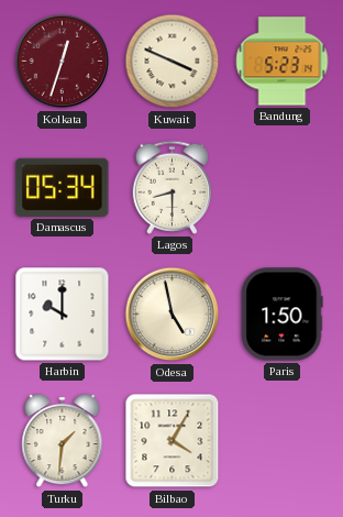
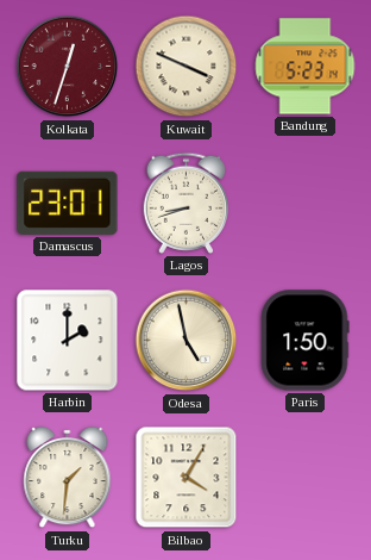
Damascus: 05:34 -> 23:01 (68, 203)
Lagos: 8:30 -> 8:42 (185, 203)
Harbin: 10:00 -> 2:00 (68, 341)
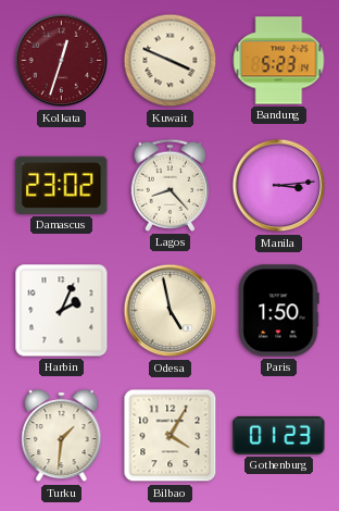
Damascus: 23:01 -> 23:02 (62, 185)
Lagos: 8:42 -> 8:23 (169, 185)
Manila: none -> 3:14 (279, 186)
Harbin: 2:00 -> 2:04 (62, 311)
Gothenburg: none -> 01:23 (279, 435)
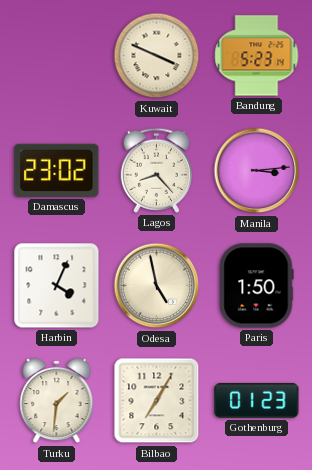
Kolkata: 12:33 -> none (62, 61)
Harbin: 2:04 -> 4:04 (57, 286)
Bilbao: 4:05 -> 7:05 (157, 401)
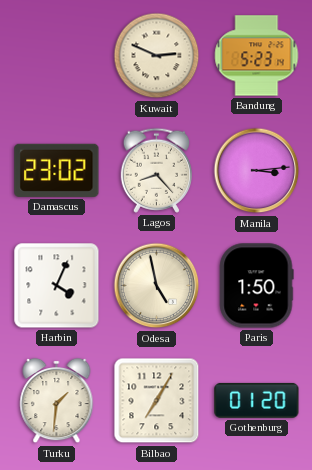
Kuwait: 3:49 -> 2:49 (157, 56)
Gothenburg: 01:23 -> 01:20 (257, 400)
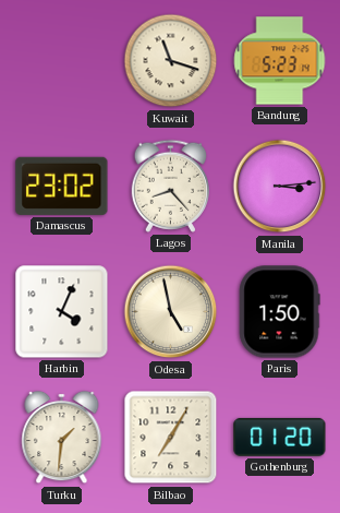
Kuwait: 2:49 -> 11:18 (171, 61)
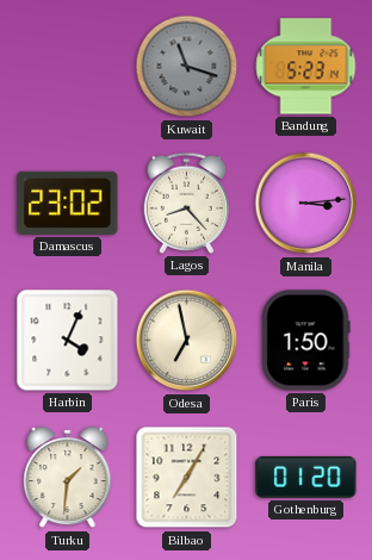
Kuwait dial: cream -> grey (187, 67)
Odesa: 4:58 -> 6:58 (187, 341)
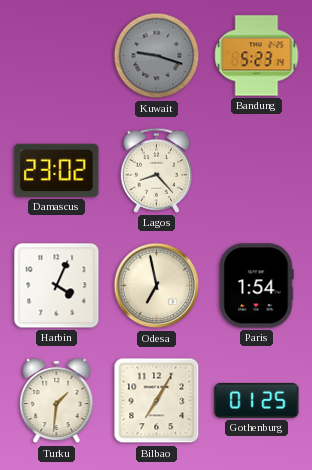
Kuwait: 11:18 -> 9:18 (157, 56)
Manila: 3:14 -> none (306, 204)
Paris: 1:50 -> 1:54 (256, 286)
Gothenburg: 01:20 -> 01:25 (257, 400)
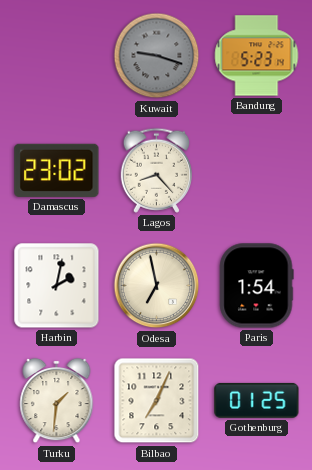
Harbin: 4:04 -> 2:02 (57, 286)
Bilbao: 7:05 -> 7:04 (157, 401)
